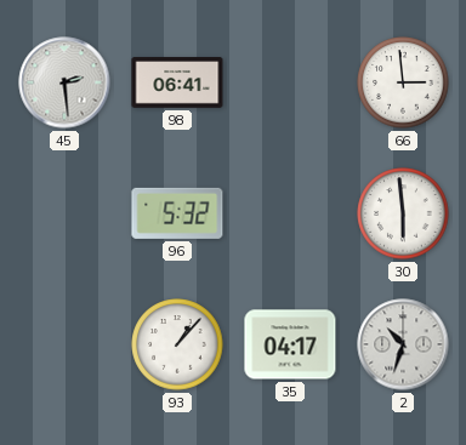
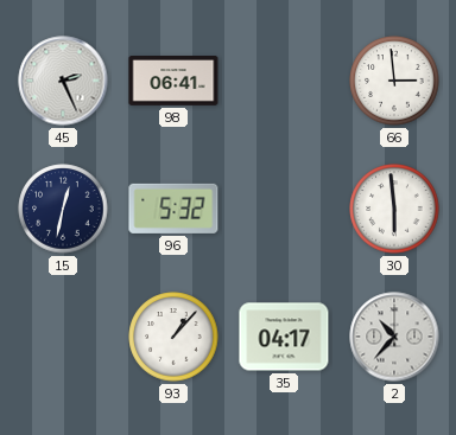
45: 2:29 -> 2:26 (63, 81)
15: none -> 12:32 (63, 209)
2: 10:33 -> 10:37 (394, 337)
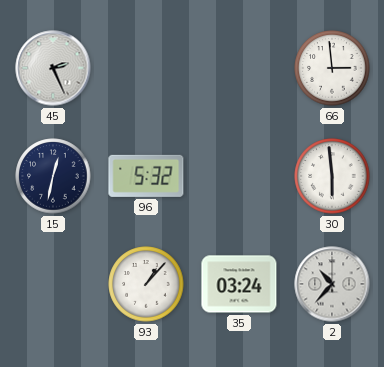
98: 06:41 -> none (173, 82)
35: 04:17 -> 03:24 (239, 284)
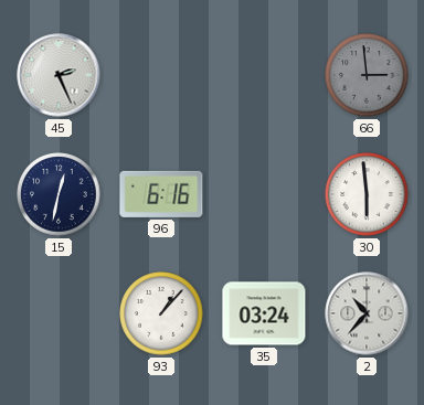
66 dial: white -> grey (367, 75)
96: 5:32 -> 6:16 (161, 194)
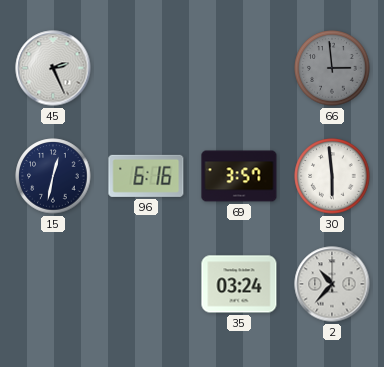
69: none -> 3:57 (239, 176)
93: 1:07 -> none (161, 313)
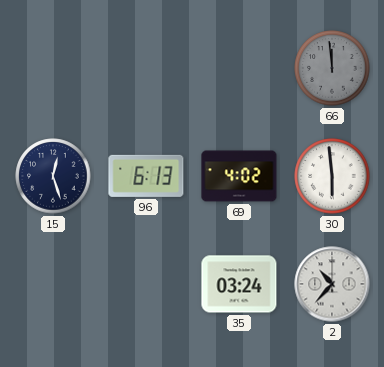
45: 2:26 -> none (53, 68)
66: 2:59 -> 11:59 (332, 68)
15: 12:32 -> 12:27 (53, 176)
96: 6:16 -> 6:13 (146, 176)
69: 3:57 -> 4:02 (239, 176)
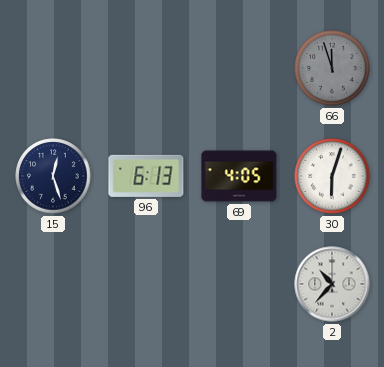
66: 11:59 -> 11:57 (332, 68)
69: 4:02 -> 4:05 (239, 176)
30: 5:59 -> 6:03 (332, 176)
35: 03:24 -> none (239, 284)
